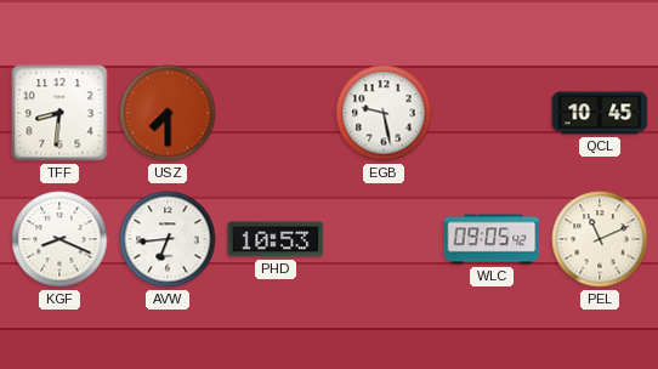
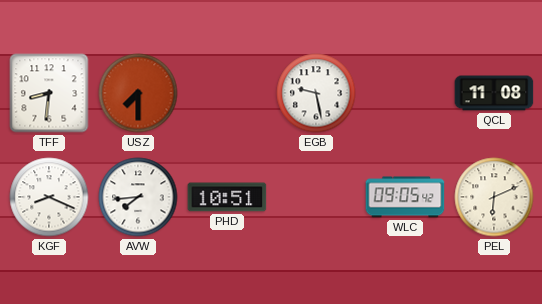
QCL: 10:45 -> 11:08 (494, 93)
AVW: 6:44 -> 7:44 (138, 197)
PHD: 10:53 -> 10:51 (227, 197)
PEL: 11:11 -> 6:11 (494, 197)
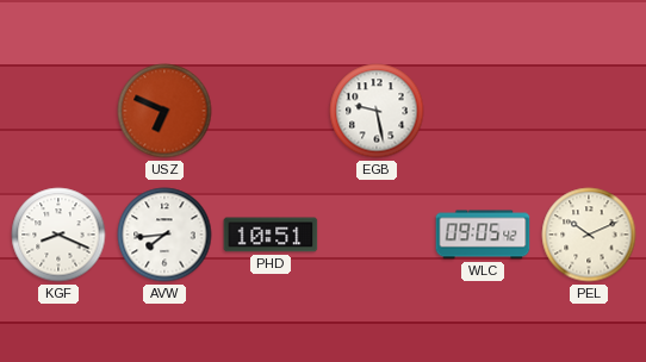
TFF: 8:31 -> none (49, 93)
USZ: 7:30 -> 6:49 (164, 111)
QCL: 11:08 -> none (494, 93)
PEL: 6:11 -> 10:11 (589, 235)
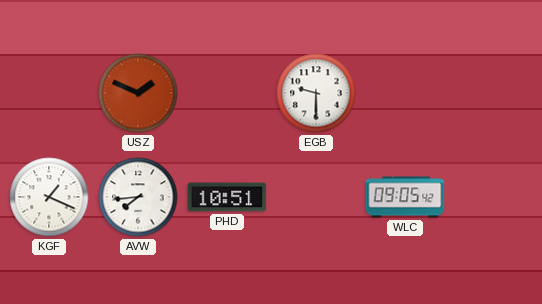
USZ: 6:49 -> 1:49 (138, 93)
EGB: 9:28 -> 9:30 (316, 93)
KGF: 8:19 -> 1:19 (49, 197)
PEL: 10:11 -> none (589, 235)
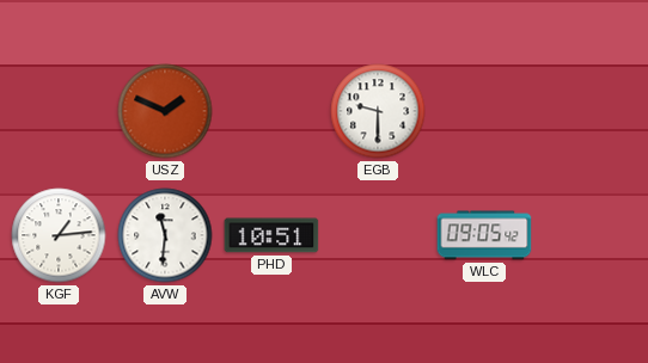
KGF: 1:19 -> 1:14 (59, 235)
AVW: 7:44 -> 11:31 (165, 235)
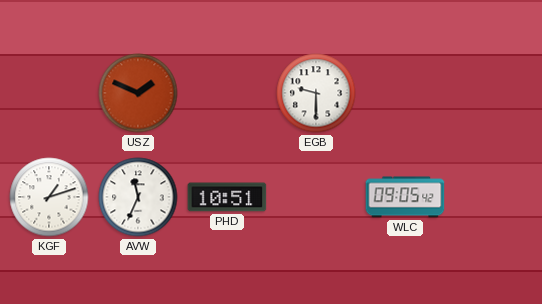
KGF: 1:14 -> 1:12 (49, 197)
AVW: 11:31 -> 11:34 (138, 197)
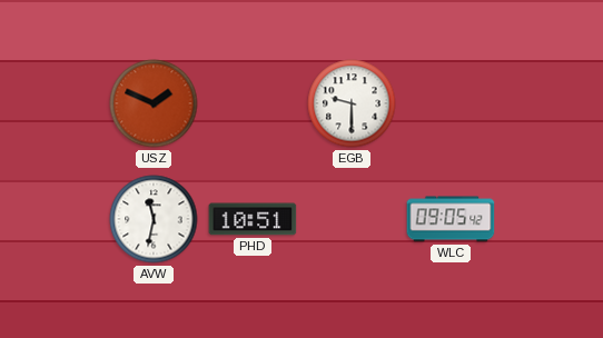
KGF: 1:12 -> none (49, 197)
AVW: 11:34 -> 11:32 (154, 219)
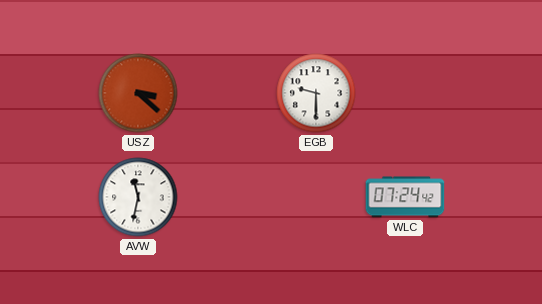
USZ: 1:49 -> 3:22 (138, 93)
PHD: 10:51 -> none (253, 219)
WLC: 09:05 -> 07:24 (405, 197)
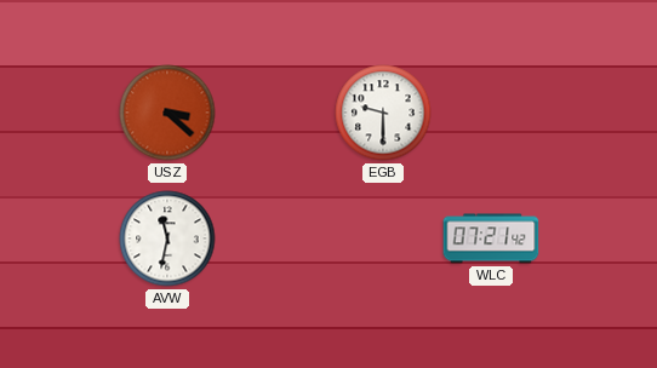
WLC: 07:24 -> 07:21 (491, 238)
